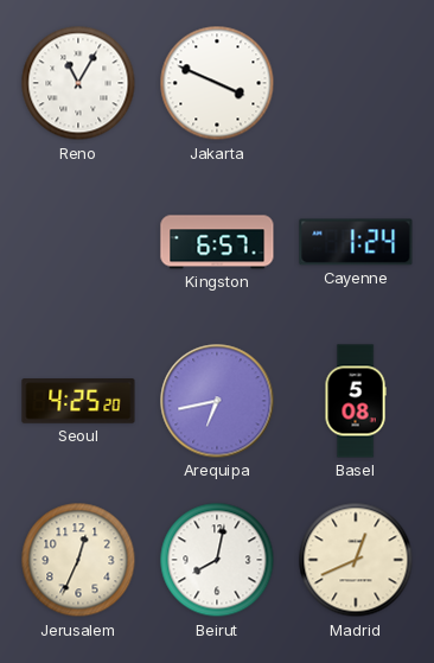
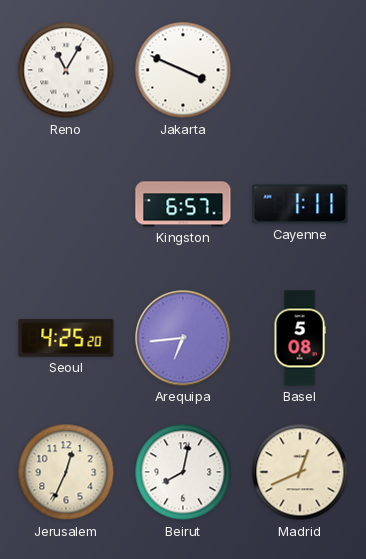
Cayenne: 1:24 -> 1:11 (300, 204)
Arequipa: 6:43 -> 6:44 (183, 338)
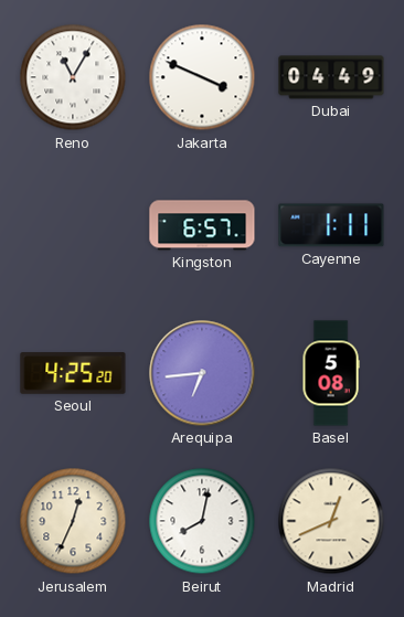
Dubai: none -> 04:49 (331, 77)
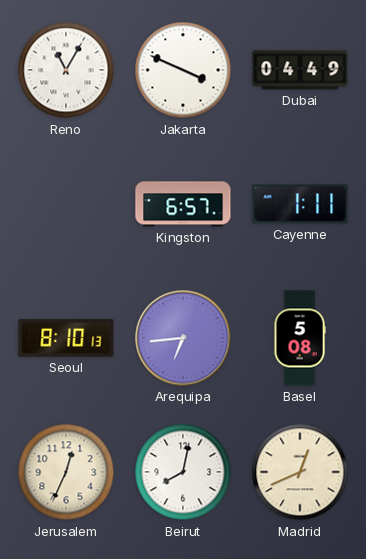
Seoul: 4:25 -> 8:10 (66, 338)
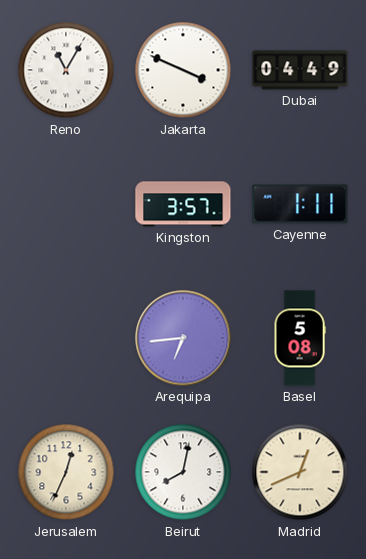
Kingston: 6:57 -> 3:57 (183, 204)
Seoul: 8:10 -> none (66, 338)
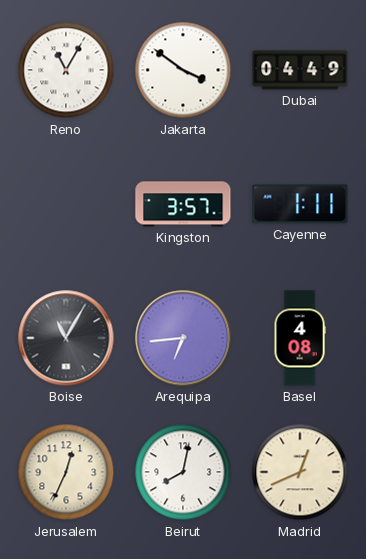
Jakarta: 3:49 -> 3:51 (183, 70)
Boise: none -> 11:05 (66, 338)
Basel: 5:08 -> 4:08 (300, 338)
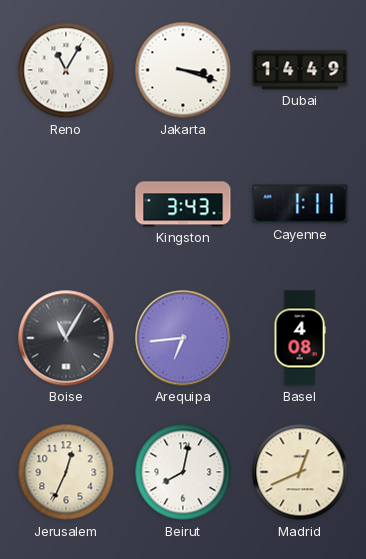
Jakarta: 3:51 -> 3:18 (183, 70)
Dubai: 04:49 -> 14:49 (300, 70)
Kingston: 3:57 -> 3:43 (183, 204)
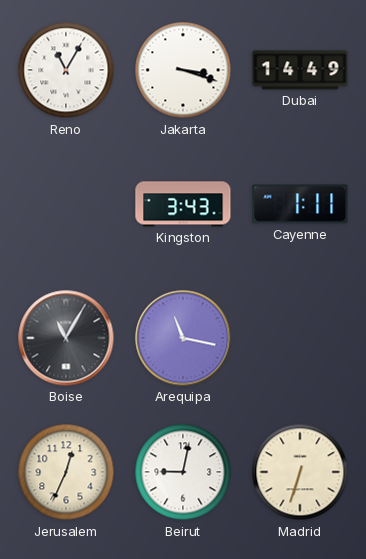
Arequipa: 6:44 -> 11:17 (183, 338)
Basel: 4:08 -> none (300, 338)
Beirut: 8:02 -> 9:02 (183, 472)
Madrid: 12:41 -> 6:33 (300, 472)
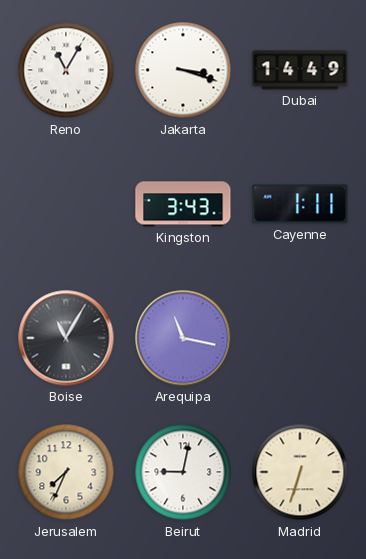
Jerusalem: 12:34 -> 7:34 (66, 472)
